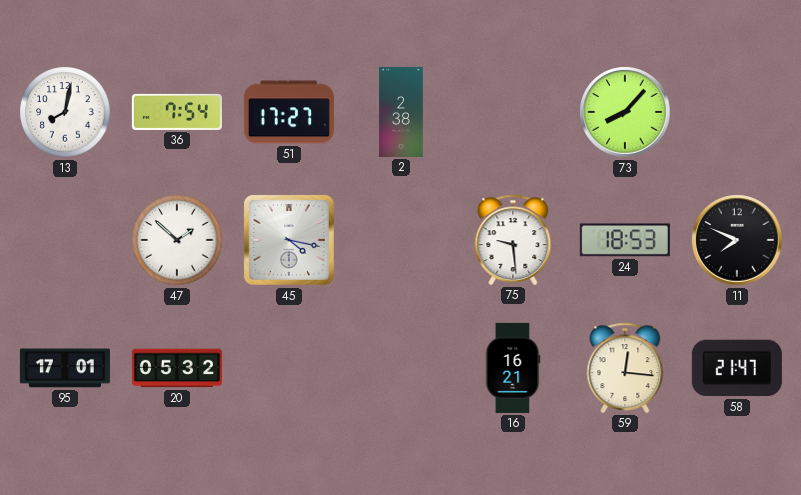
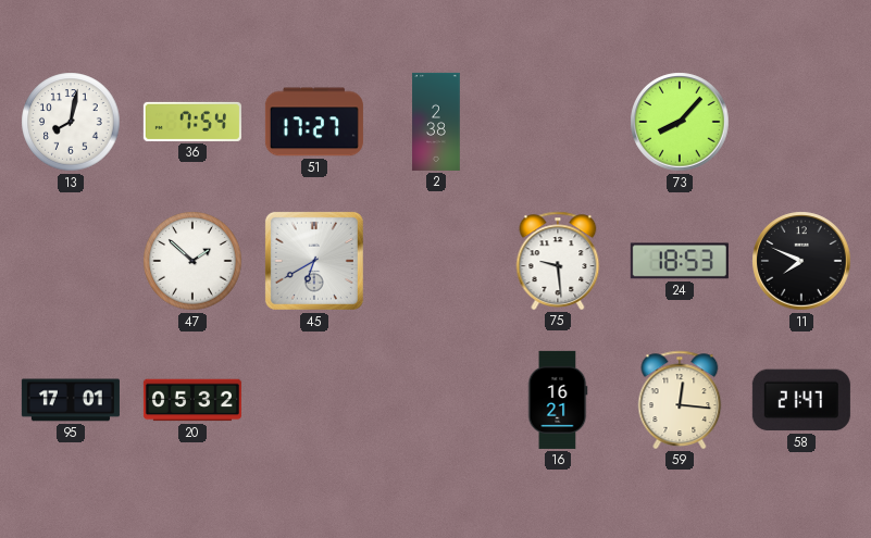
45: 4:17 -> 6:40 (314, 261)
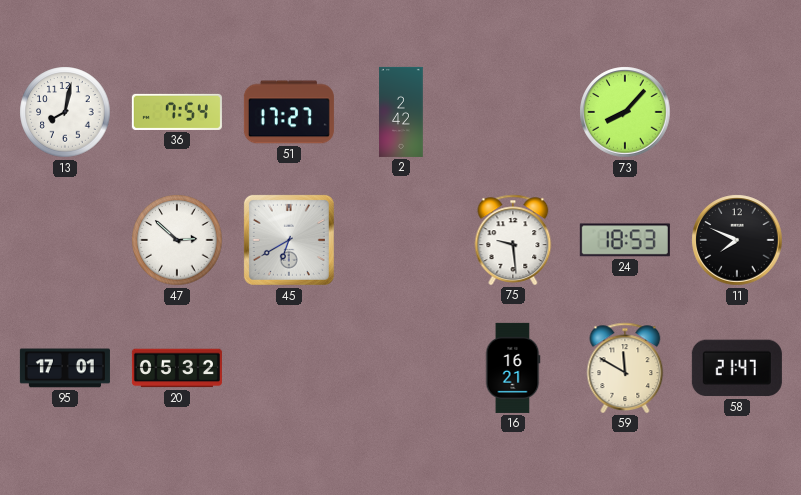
2: 2:38 -> 2:42 (401, 112)
47: 1:52 -> 2:52 (177, 240)
59: 12:16 -> 11:50 (625, 368)
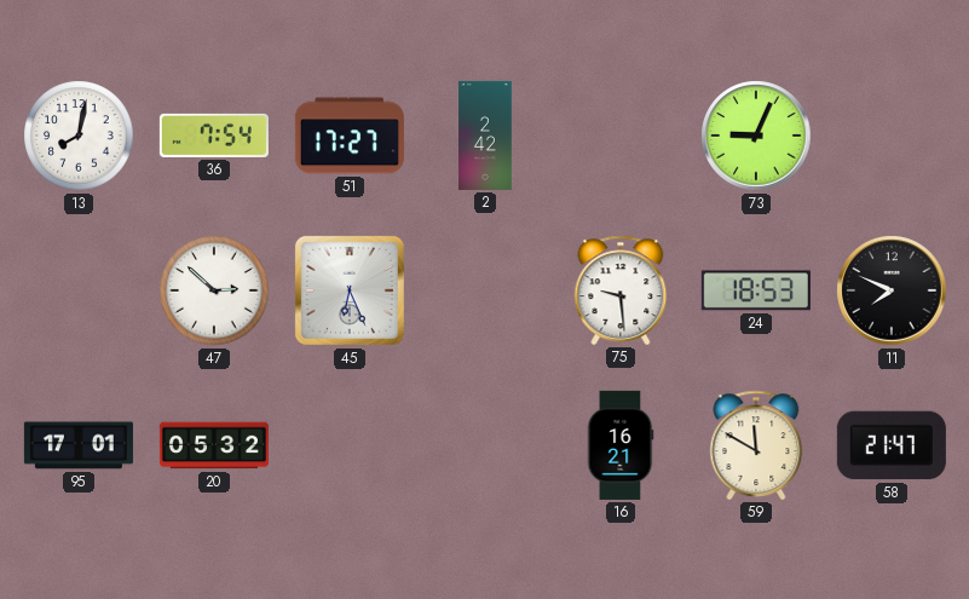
73: 8:07 -> 9:04 (756, 136)
45: 6:40 -> 6:26 (350, 290)
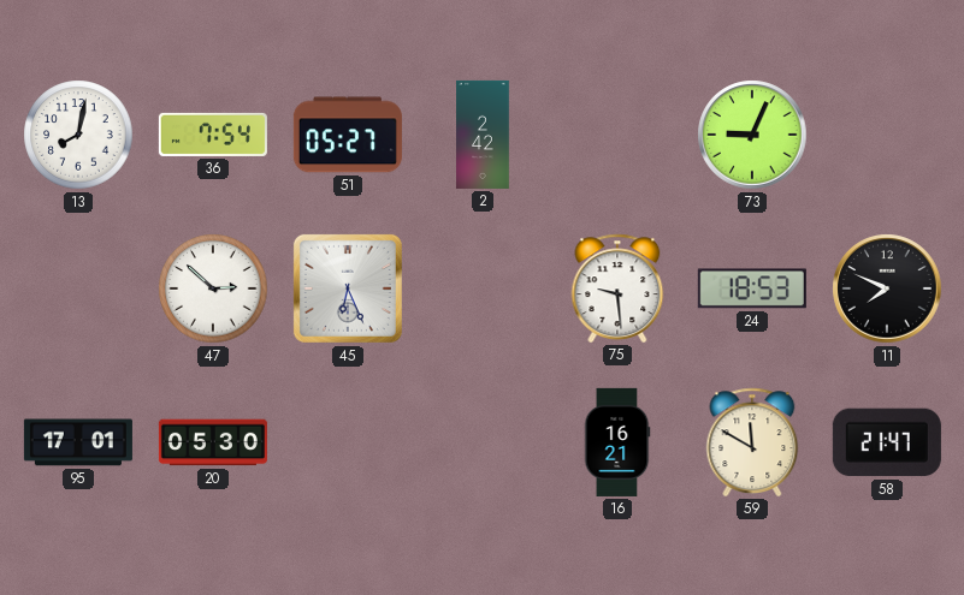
51: 17:27 -> 05:27 (348, 135)
20: 05:32 -> 05:30 (213, 442)
